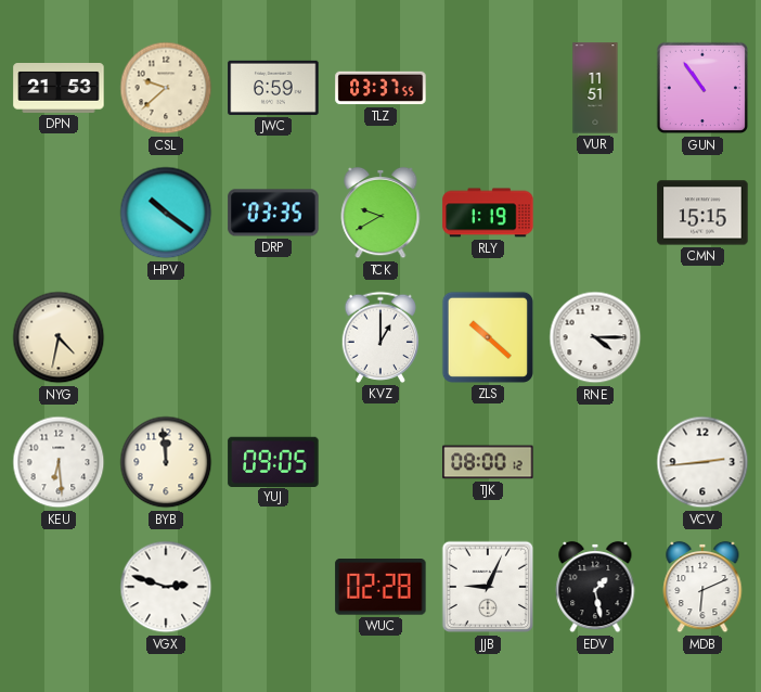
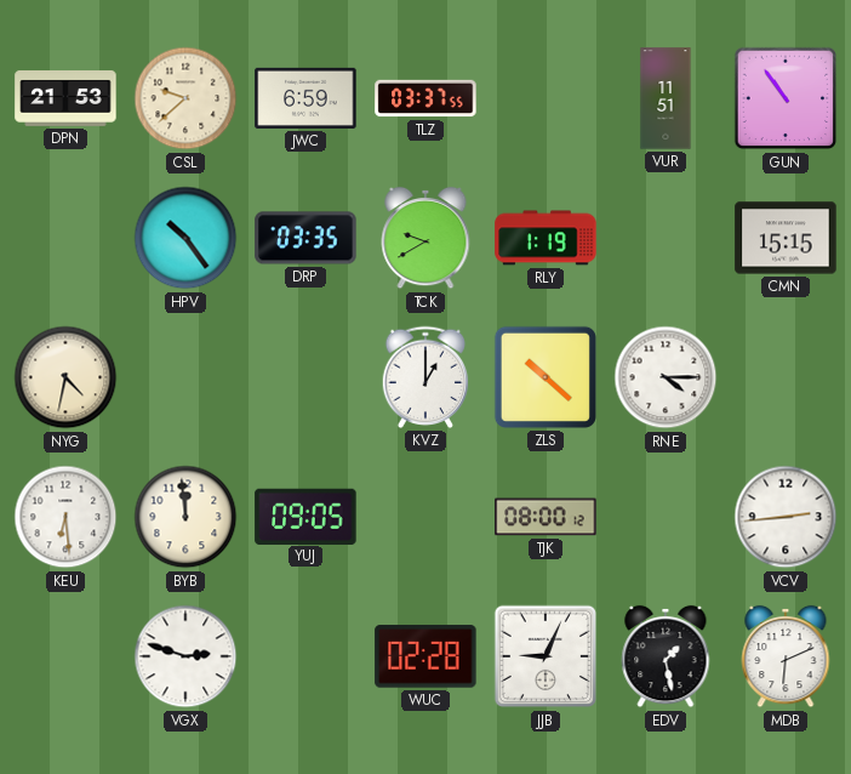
HPV: 10:21 -> 10:24 (185, 238)
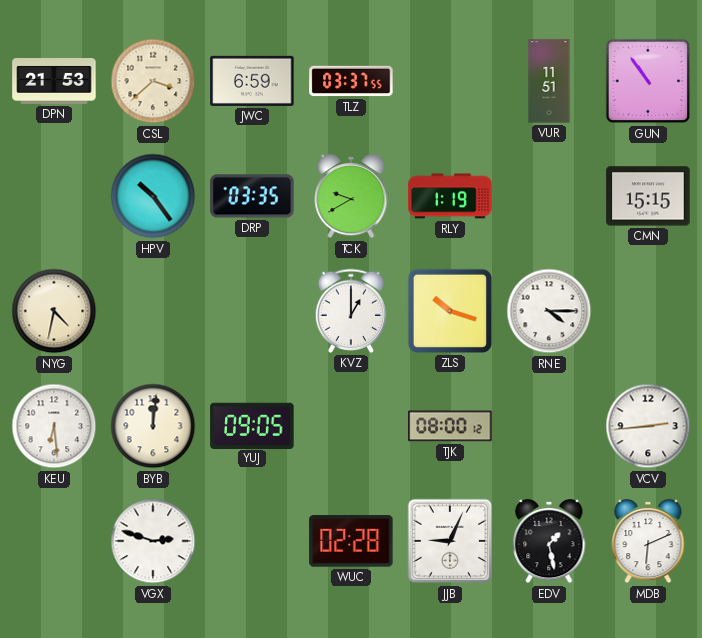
CSL: 9:38 -> 3:38 (153, 81)
ZLS: 10:22 -> 10:18 (450, 311)
BYB: 11:59 -> 12:01 (153, 426)
